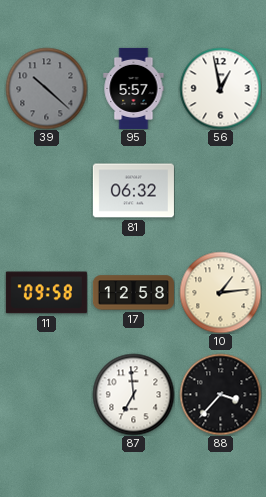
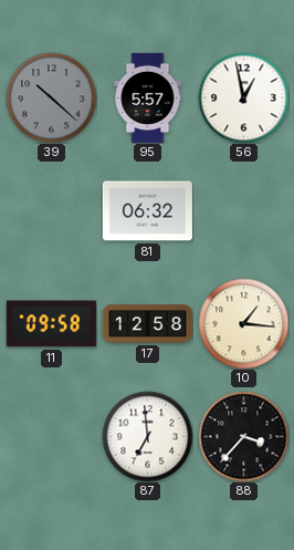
10: 1:14 -> 1:16 (243, 323)
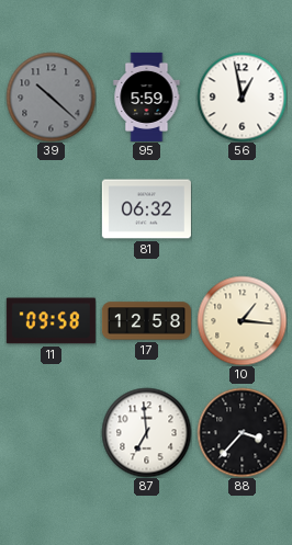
95: 5:57 -> 5:59 (147, 96)
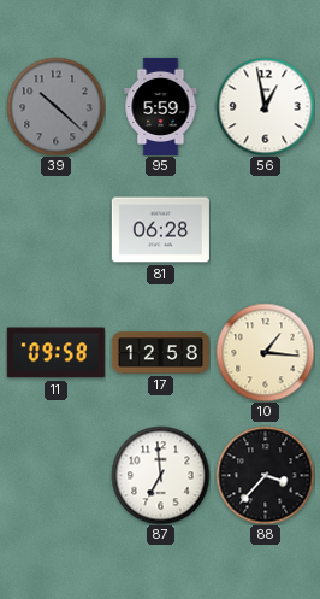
81: 06:32 -> 06:28 (160, 230)
